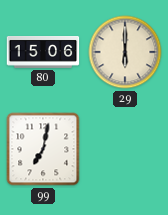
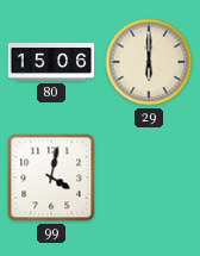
99: 7:02 -> 4:02 (51, 177)
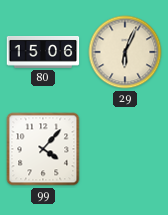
29: 6:00 -> 6:04 (125, 52)
99: 4:02 -> 4:07 (43, 149)
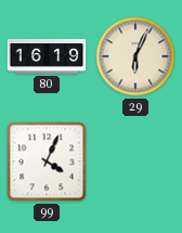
80: 15:06 -> 16:19 (47, 57)
99: 4:07 -> 4:04 (47, 161)
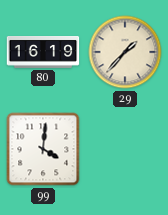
29: 6:04 -> 1:37 (125, 52)
99: 4:04 -> 4:01 (43, 149)
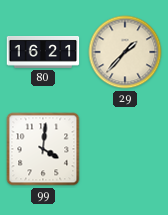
80: 16:19 -> 16:21 (43, 53)
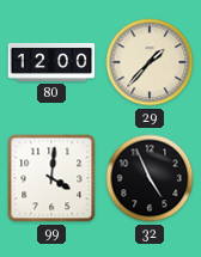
80: 16:21 -> 12:00 (51, 63)
32: none -> 4:56 (150, 178)
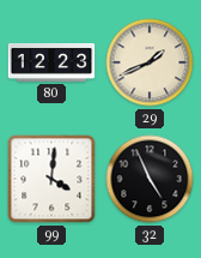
80: 12:00 -> 12:23 (51, 64)
29: 1:37 -> 1:41 (150, 62)
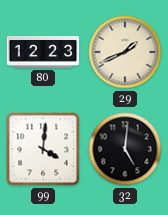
32: 4:56 -> 5:01 (125, 149)
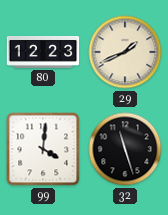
32: 5:01 -> 11:27 (125, 149)
